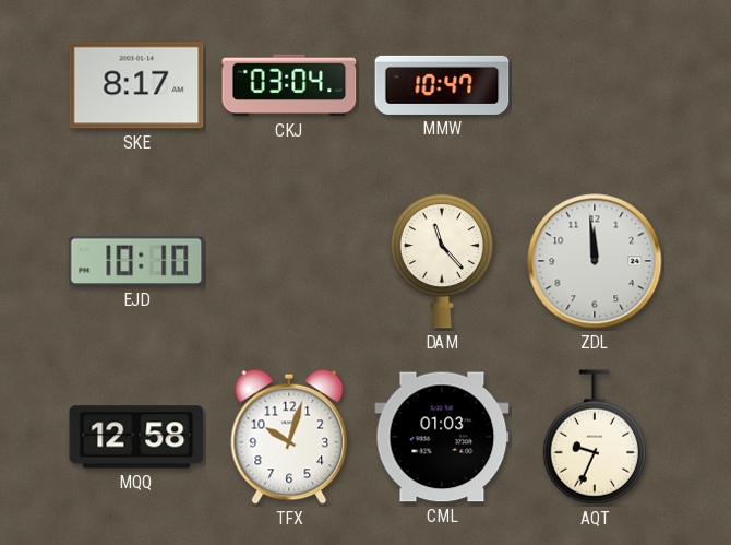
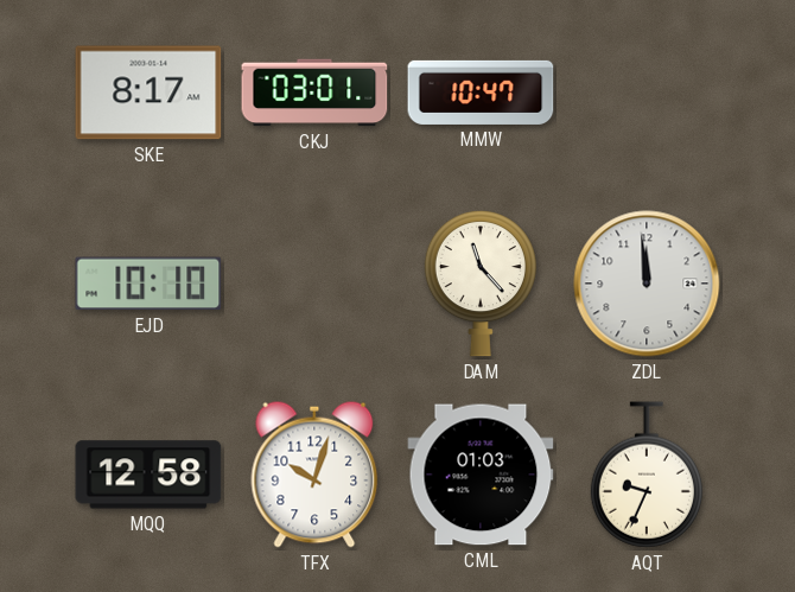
CKJ: 03:04 -> 03:01 (314, 93)
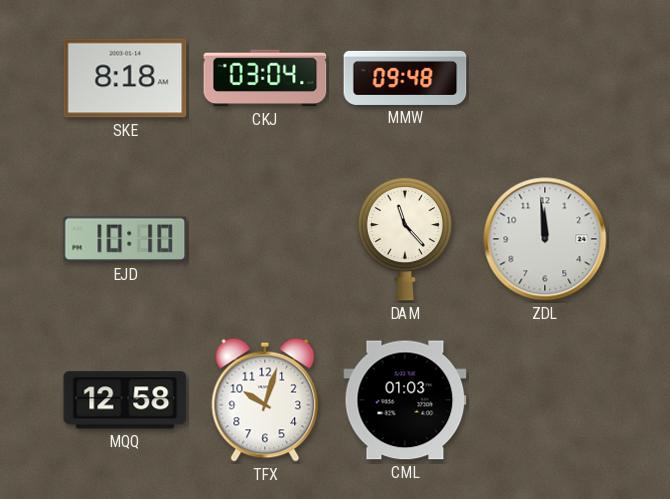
SKE: 8:17 -> 8:18 (125, 78)
CKJ: 03:01 -> 03:04 (265, 78)
MMW: 10:47 -> 09:48 (405, 78)
AQT: 9:34 -> none (647, 475)
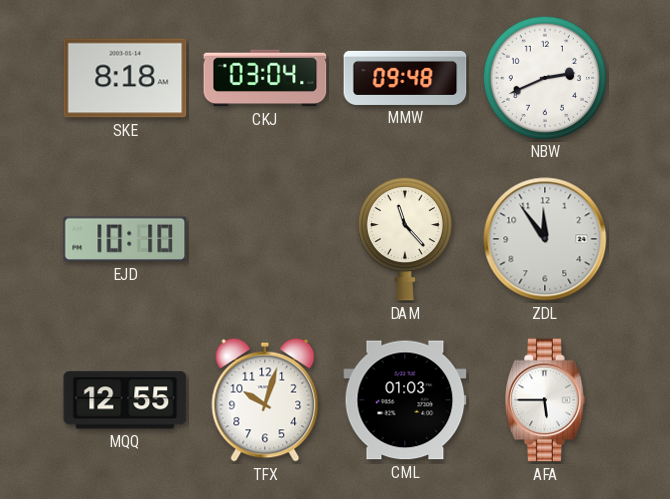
NBW: none -> 2:41 (544, 77)
ZDL: 11:59 -> 11:54 (545, 239)
MQQ: 12:58 -> 12:55 (125, 400)
AFA: none -> 5:45 (545, 400)
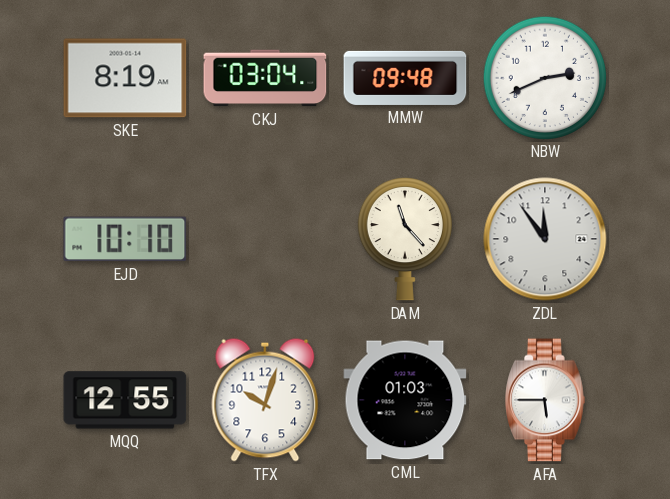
SKE: 8:18 -> 8:19 (125, 78)
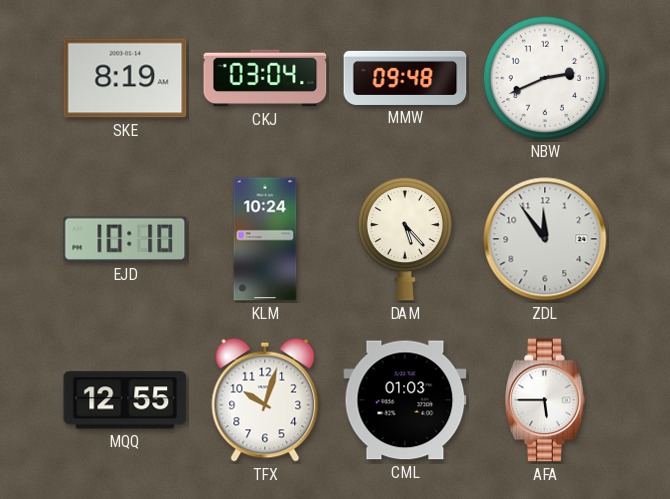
KLM: none -> 10:24 (265, 239)
DAM: 11:23 -> 5:23 (405, 239)
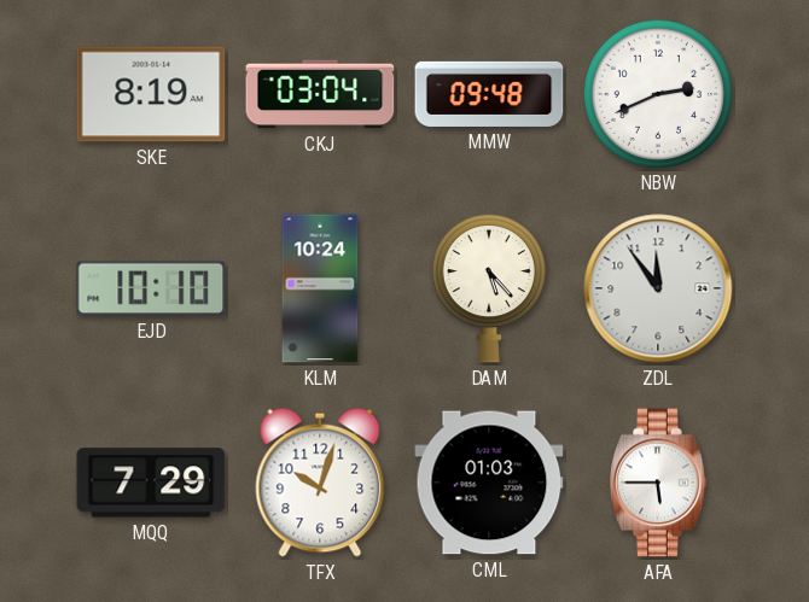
MQQ: 12:55 -> 7:29 (151, 483)
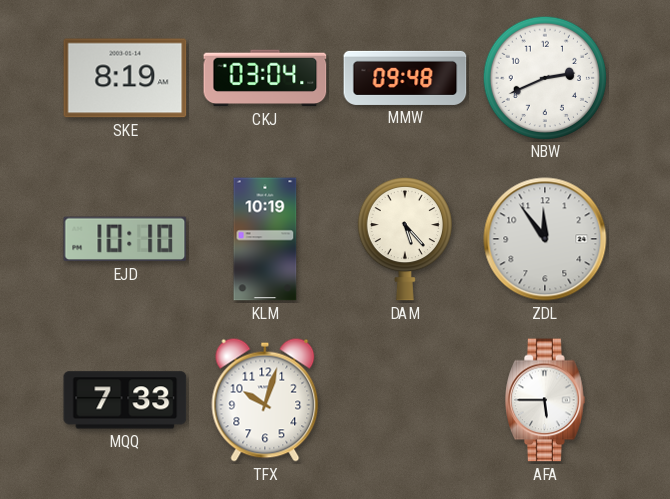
KLM: 10:24 -> 10:19 (265, 239)
MQQ: 7:29 -> 7:33 (125, 400)
CML: 01:03 -> none (489, 483)
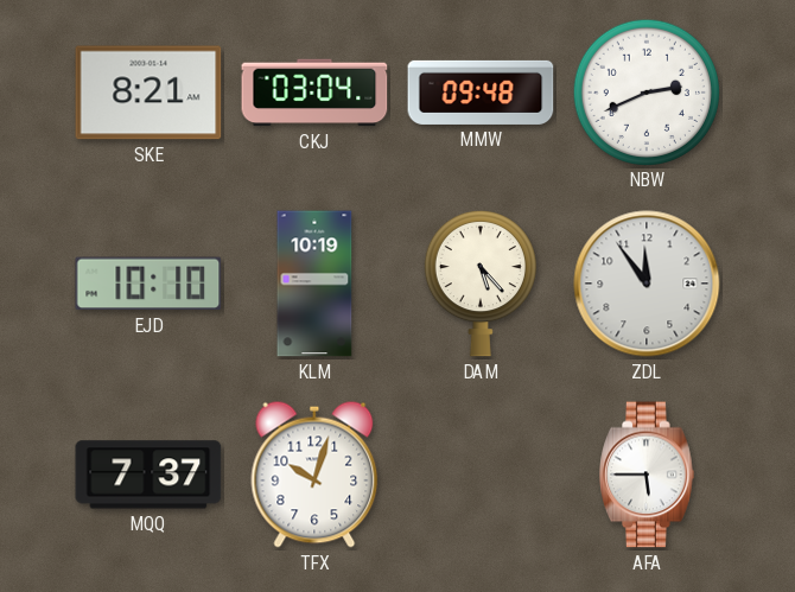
SKE: 8:19 -> 8:21 (148, 93)
MQQ: 7:33 -> 7:37 (148, 475)
